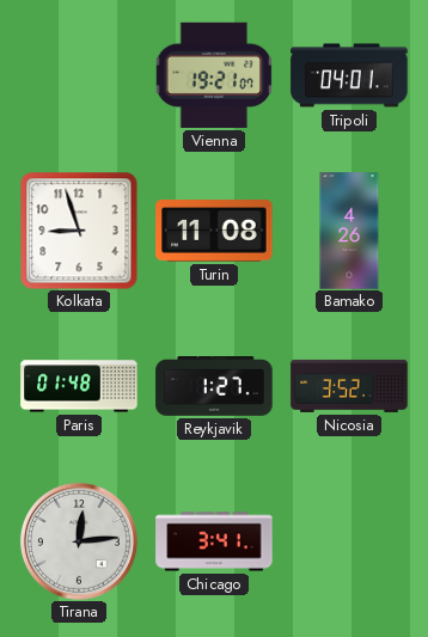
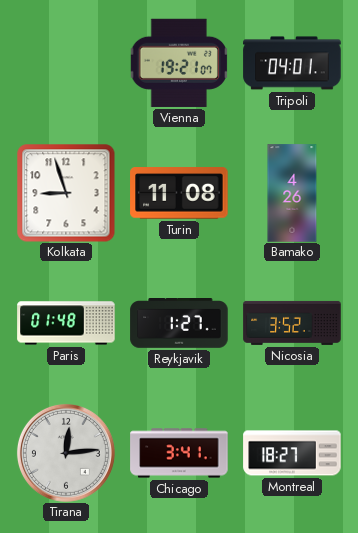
Montreal: none -> 18:27 (292, 453)
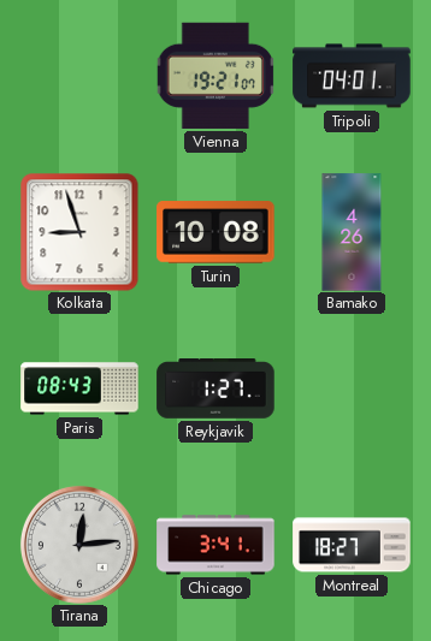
Turin: 11:08 -> 10:08 (215, 232)
Paris: 01:48 -> 08:43 (79, 388)
Nicosia: 3:52 -> none (292, 323)
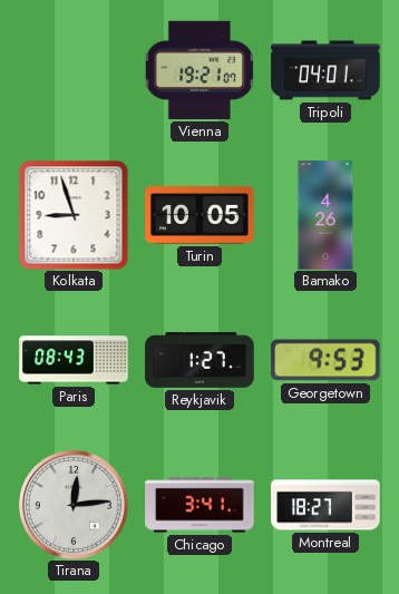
Turin: 10:08 -> 10:05 (199, 215)
Georgetown: none -> 9:53 (325, 360)
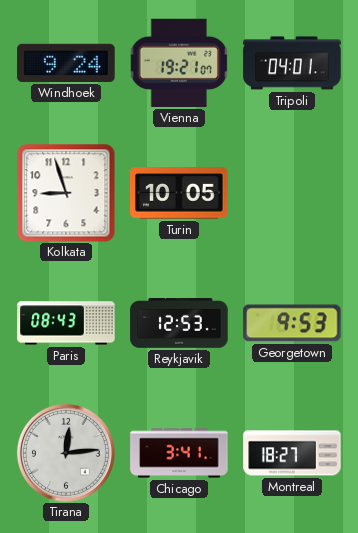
Windhoek: none -> 9:24 (66, 63)
Bamako: 4:26 -> none (325, 215)
Reykjavik: 1:27 -> 12:53 (179, 323)
